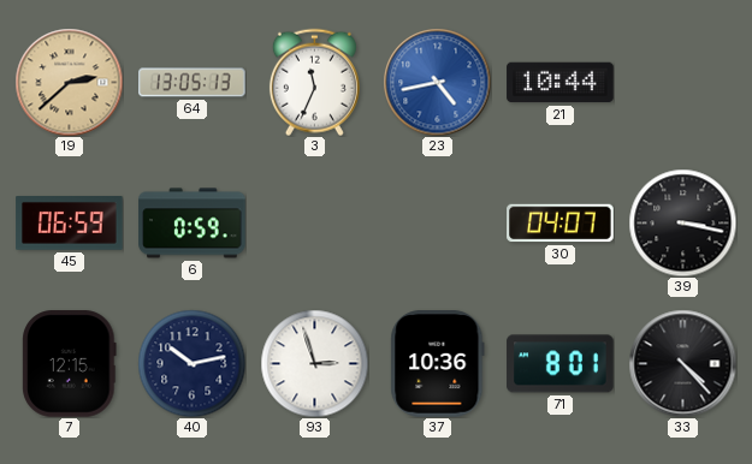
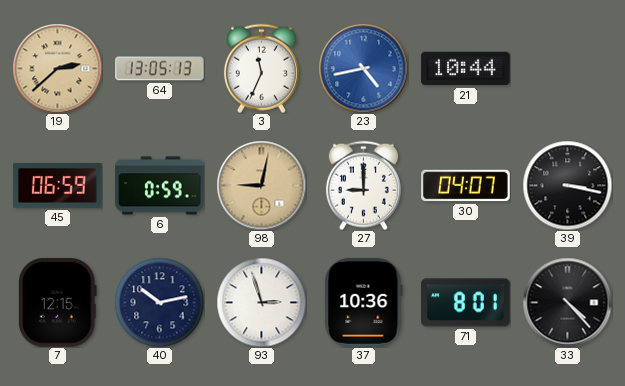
98: none -> 9:02 (261, 185)
27: none -> 9:00 (363, 185)
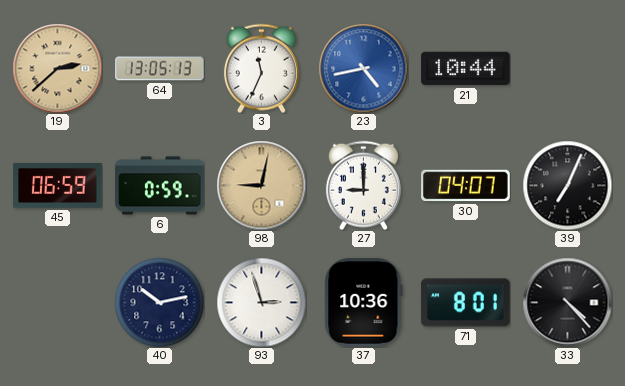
39: 3:17 -> 7:04 (567, 185)
7: 12:15 -> none (58, 303)
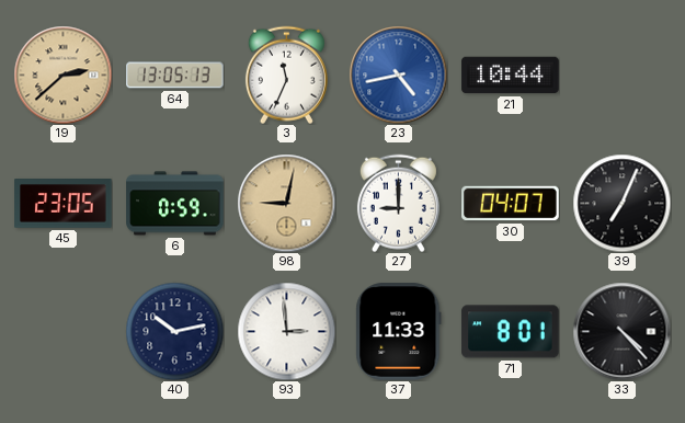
45: 06:59 -> 23:05 (64, 204)
93: 2:57 -> 2:59 (286, 331)
37: 10:36 -> 11:33 (399, 332)
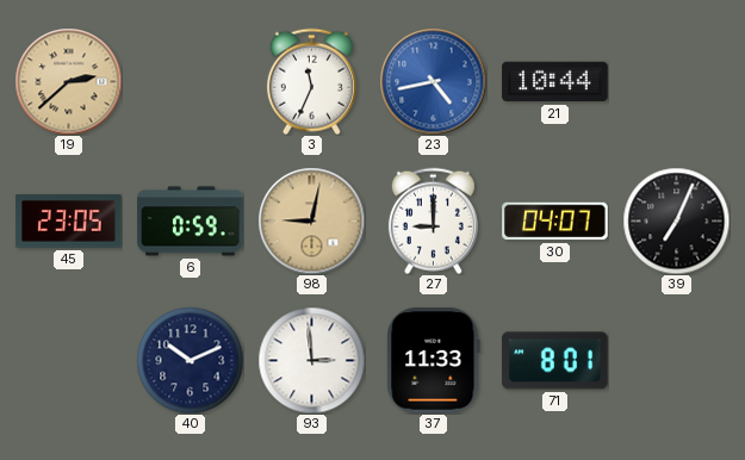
64: 13:05 -> none (175, 76)
40: 10:13 -> 10:11 (190, 360)
33: 4:23 -> none (621, 331)
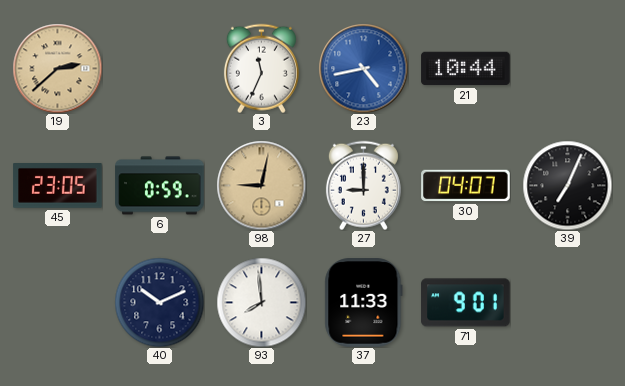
93: 2:59 -> 7:59 (261, 302)
71: 8:01 -> 9:01 (466, 303)
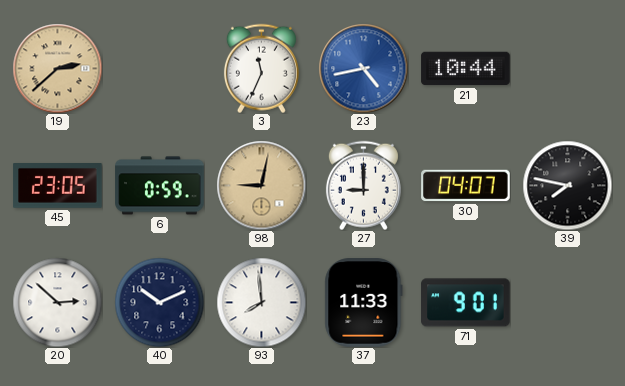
39: 7:04 -> 7:47 (567, 185)
20: none -> 2:52 (57, 302)
